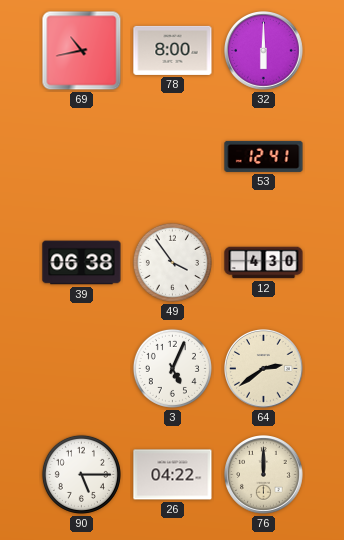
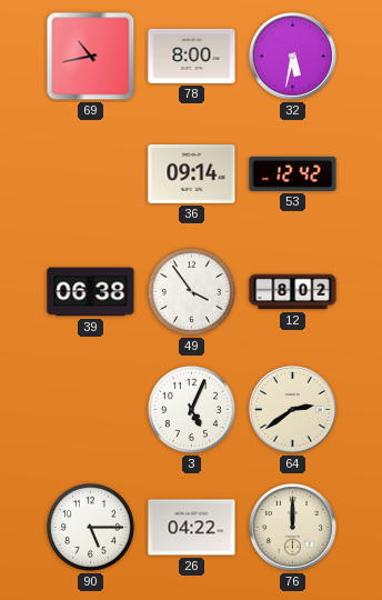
32: 6:00 -> 5:32 (293, 57)
36: none -> 09:14 (192, 174)
53: 12:41 -> 12:42 (293, 173)
12: 4:30 -> 8:02 (293, 292)
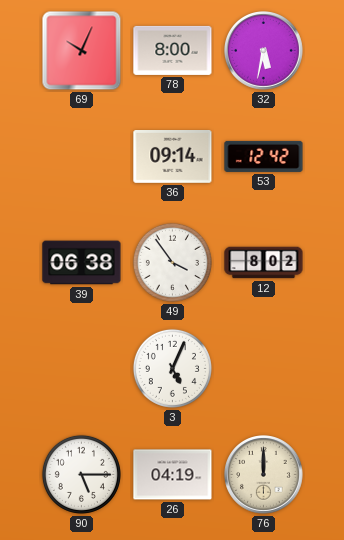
69: 10:43 -> 10:04 (82, 51)
64: 2:39 -> none (293, 410)
26: 04:22 -> 04:19 (173, 475)
